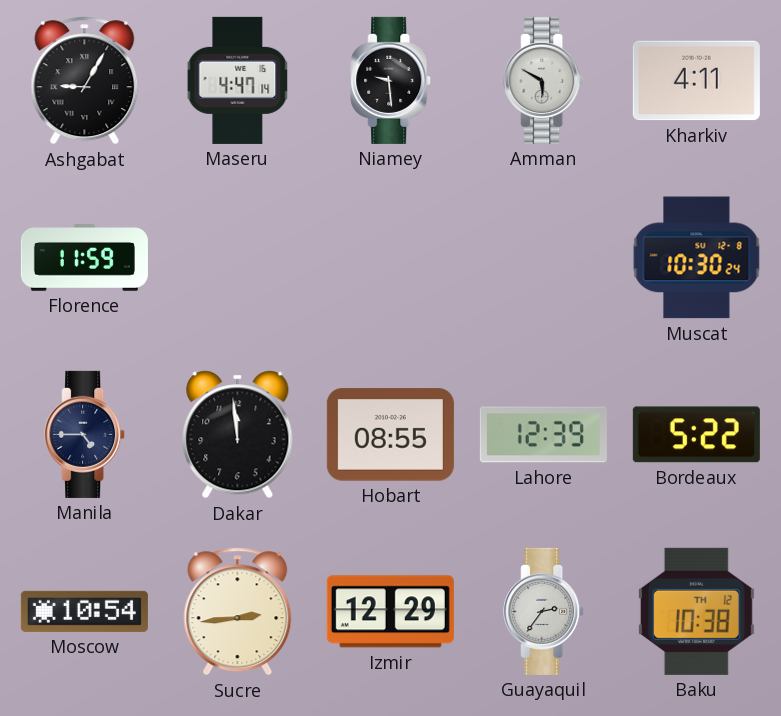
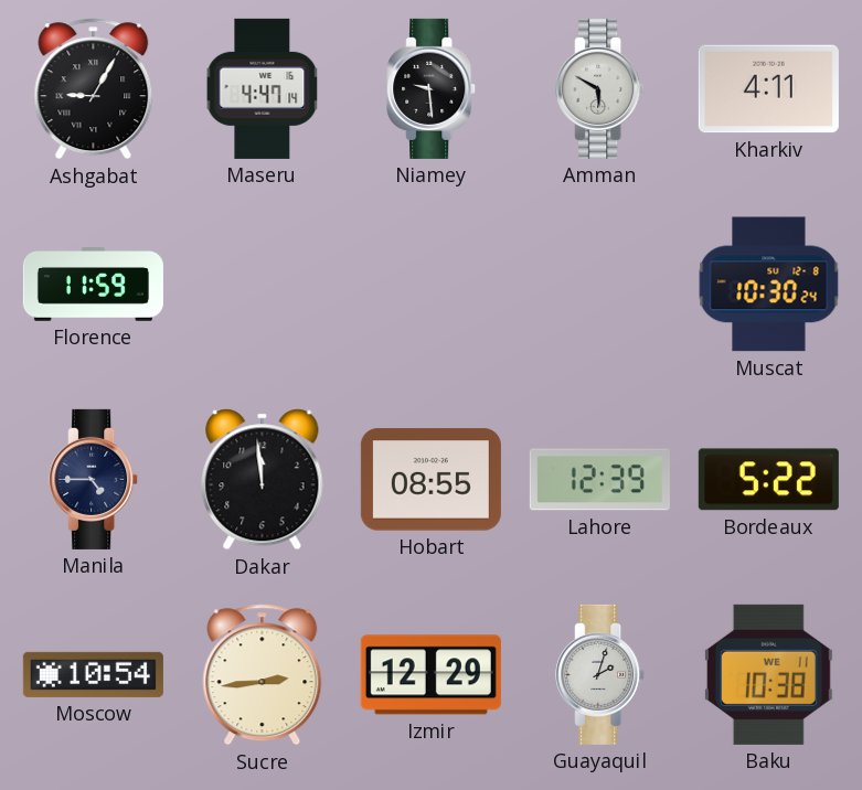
Guayaquil: 2:36 -> 2:03 (600, 674)
Baku date: TH 12 -> WE 11 (768, 674)
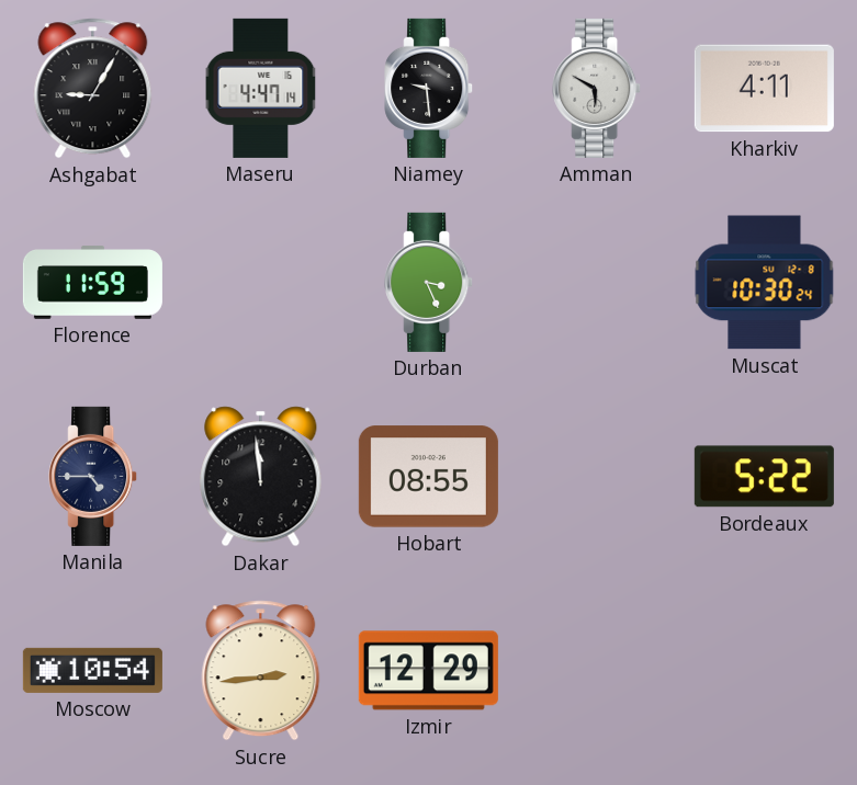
Durban: none -> 3:26 (429, 282)
Lahore: 12:39 -> none (599, 480)
Guayaquil: 2:03 -> none (600, 674)
Baku: 10:38 -> none (768, 674)
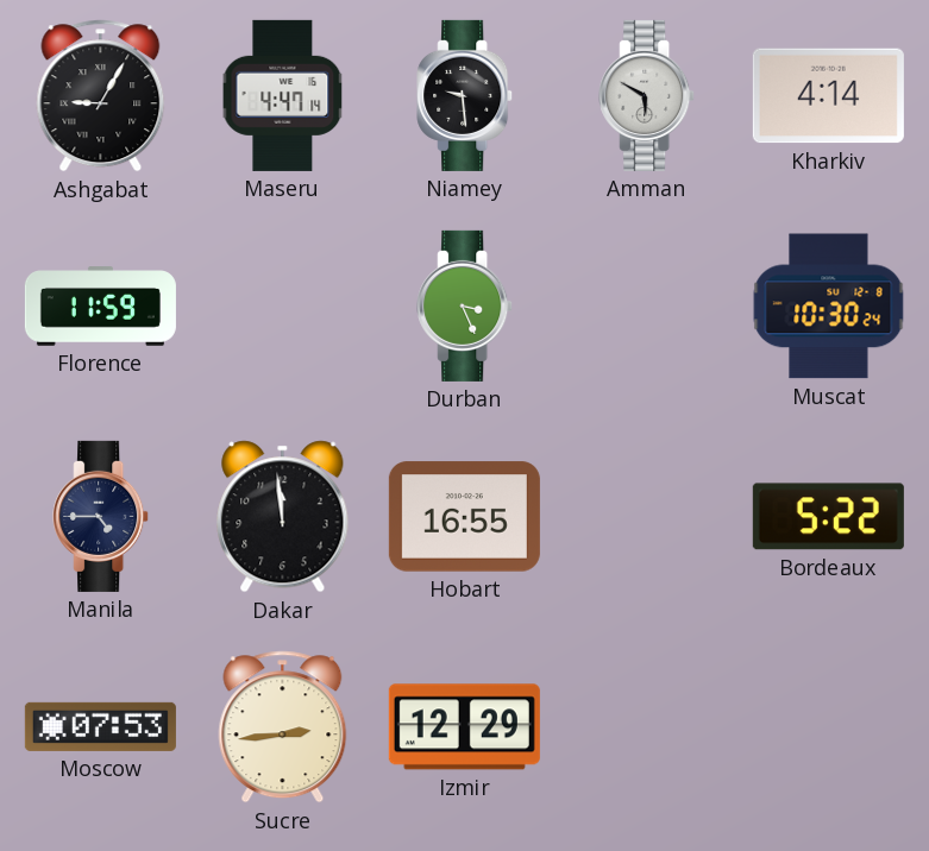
Kharkiv: 4:11 -> 4:14 (828, 96)
Hobart: 08:55 -> 16:55 (464, 517)
Moscow: 10:54 -> 07:53 (100, 726)
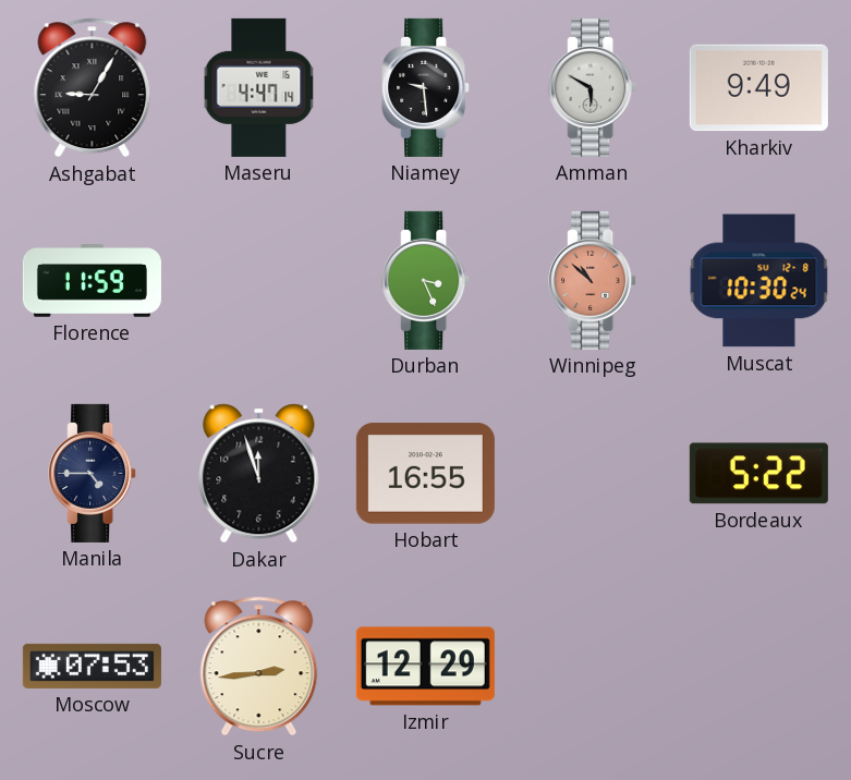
Kharkiv: 4:14 -> 9:49 (758, 88)
Winnipeg: none -> 10:52 (593, 280)
Dakar: 11:59 -> 11:57 (259, 474)
